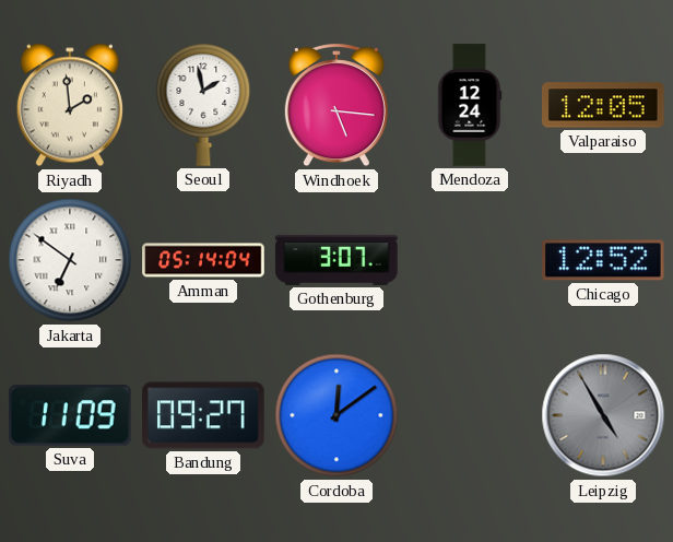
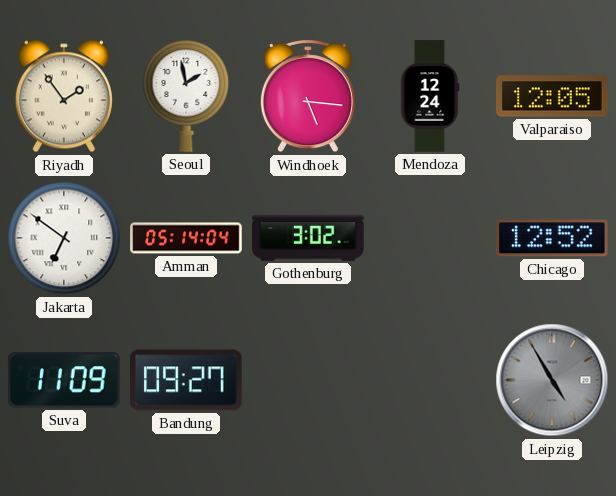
Riyadh: 1:59 -> 1:54 (64, 96)
Gothenburg: 3:07 -> 3:02 (308, 238)
Cordoba: 12:09 -> none (336, 415)
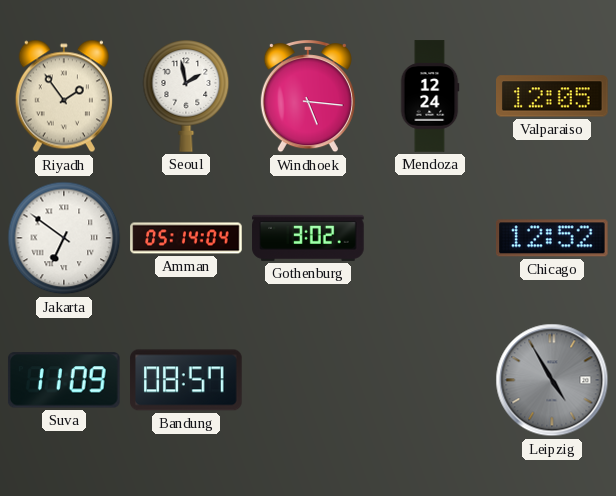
Bandung: 09:27 -> 08:57 (186, 380)
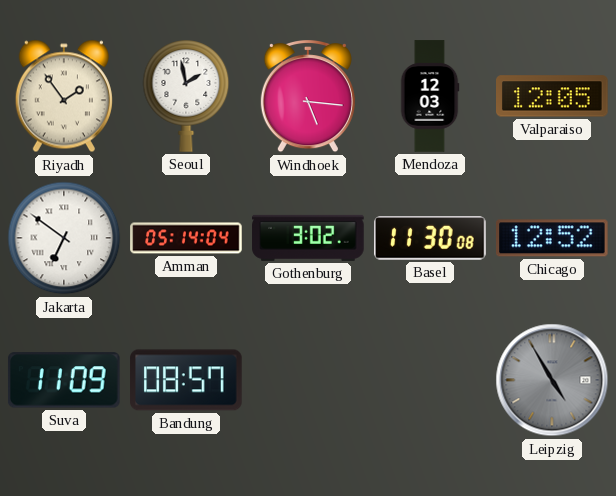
Mendoza: 12:24 -> 12:03 (430, 96)
Basel: none -> 11:30 (431, 238)
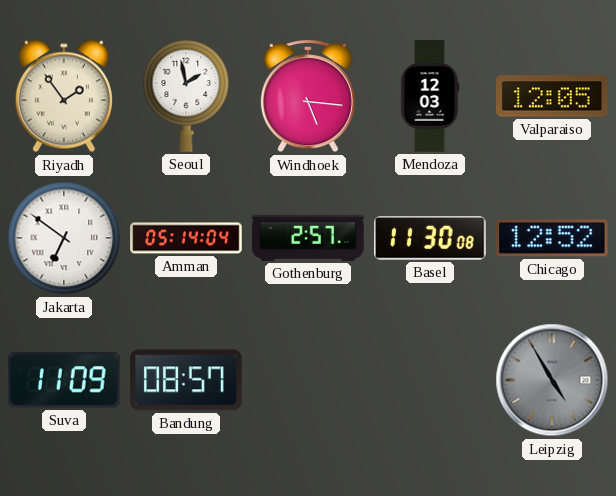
Gothenburg: 3:02 -> 2:57 (308, 238)
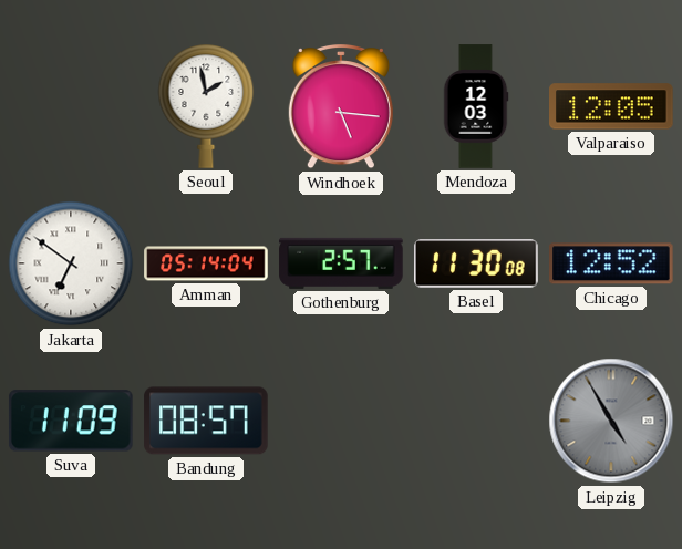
Riyadh: 1:54 -> none (64, 96)
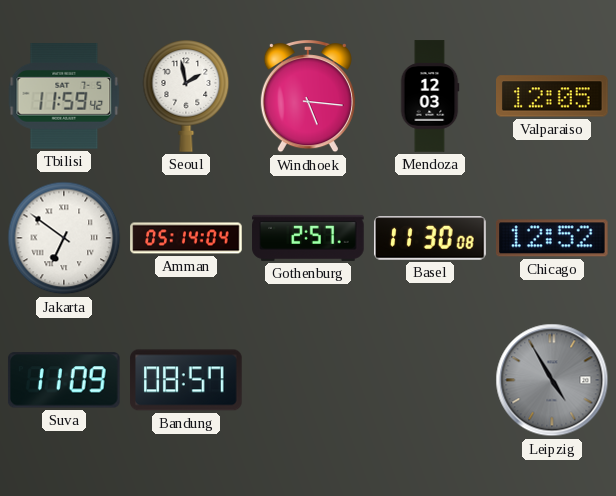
Tbilisi: none -> 11:59 (64, 97)
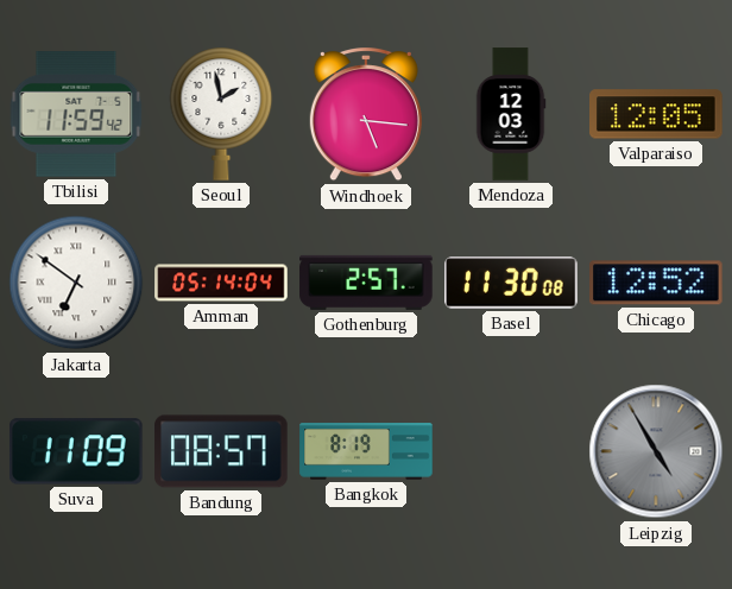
Bangkok: none -> 8:19 (366, 451)
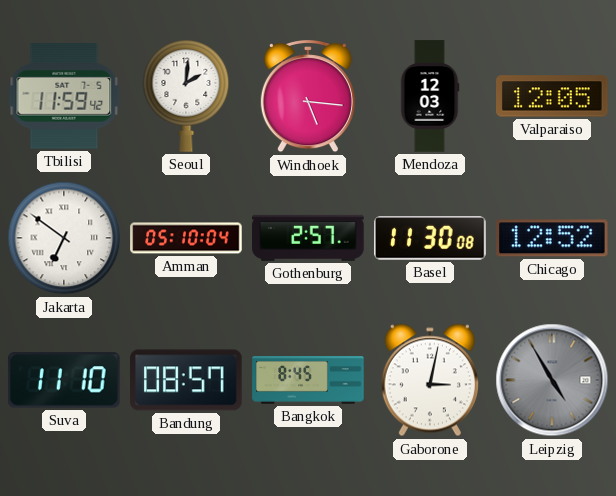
Seoul: 1:58 -> 2:01 (186, 96)
Amman: 05:14 -> 05:10 (186, 238)
Suva: 11:09 -> 11:10 (64, 380)
Bangkok: 8:19 -> 8:45 (308, 380)
Gaborone: none -> 3:02 (430, 380)
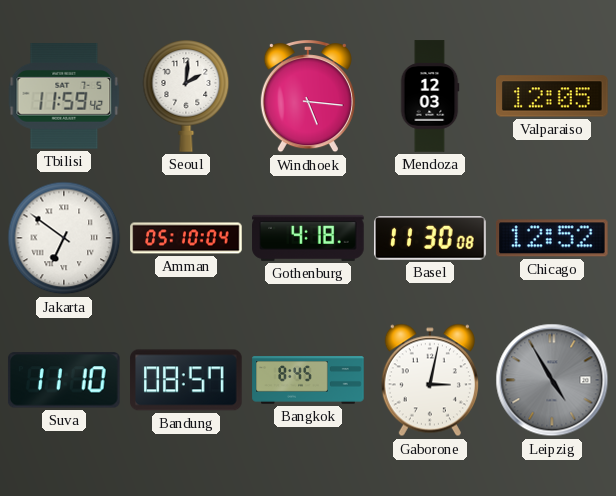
Gothenburg: 2:57 -> 4:18 (308, 238)
